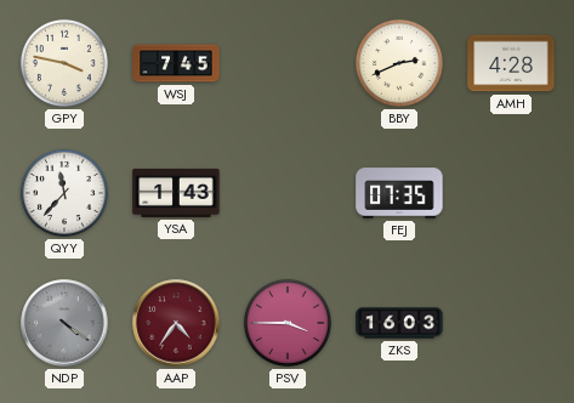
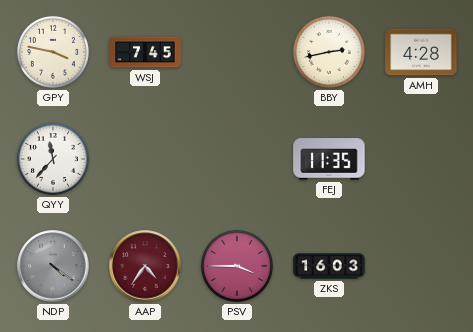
BBY: 2:41 -> 2:43 (329, 52)
YSA: 1:43 -> none (176, 193)
FEJ: 07:35 -> 11:35 (329, 159)
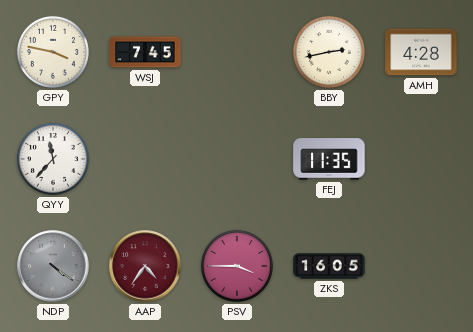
ZKS: 16:03 -> 16:05 (329, 266)
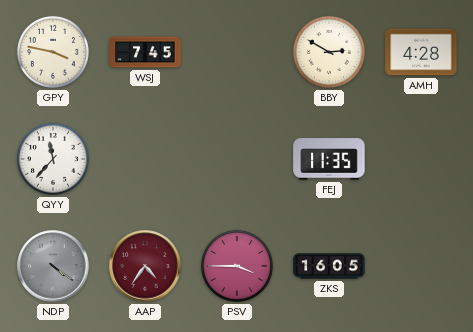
BBY: 2:43 -> 2:50 (329, 52)
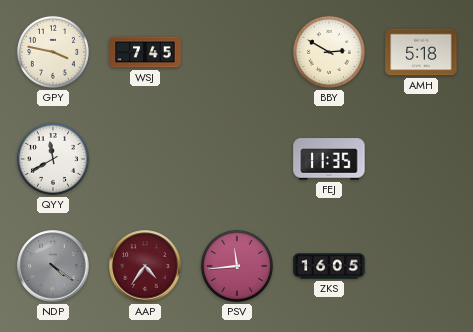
AMH: 4:28 -> 5:18 (421, 52)
QYY: 11:37 -> 11:40 (53, 159)
PSV: 3:45 -> 11:44 (237, 266)
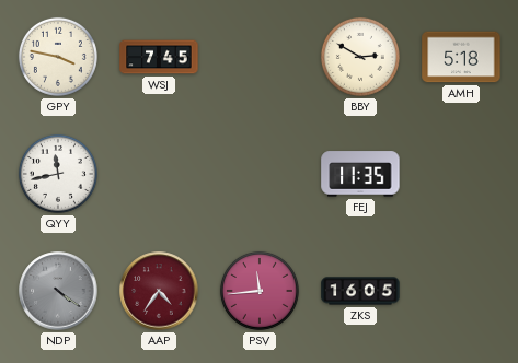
QYY: 11:40 -> 11:43 (58, 174)
